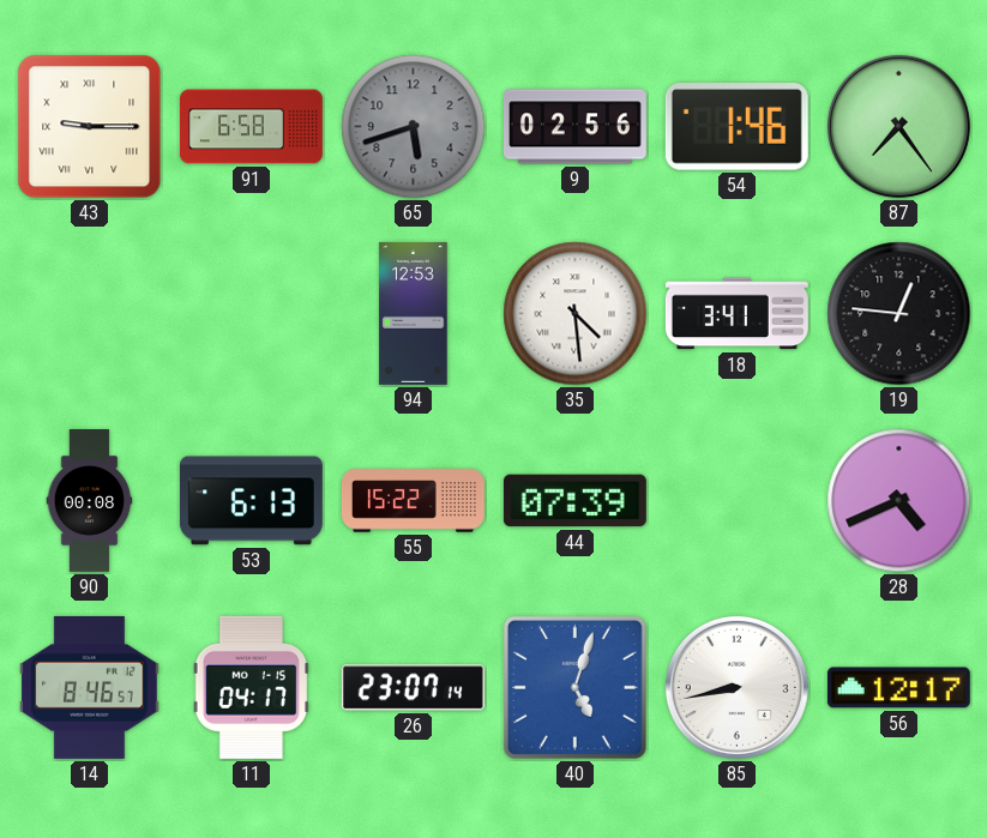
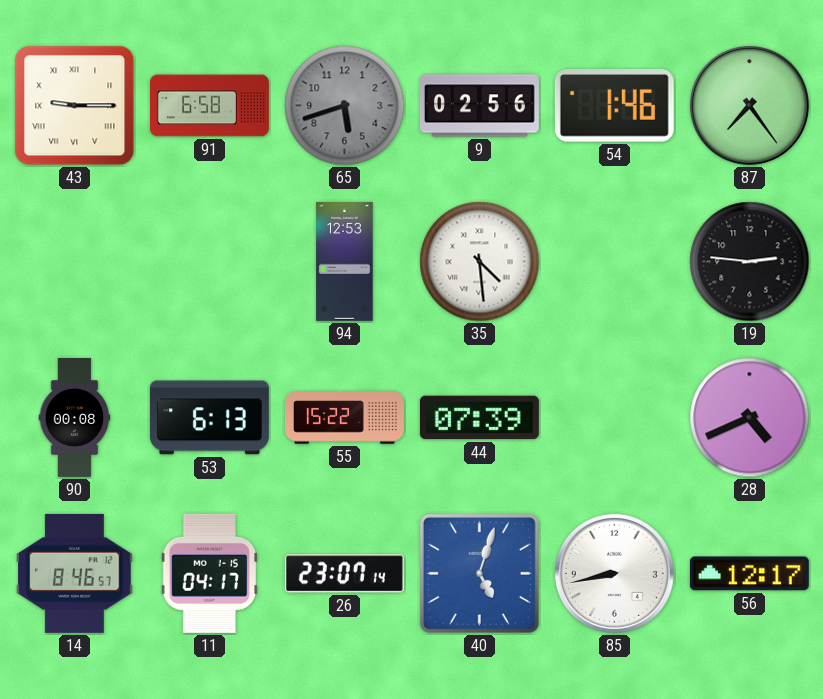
18: 3:41 -> none (736, 314)
19: 12:46 -> 2:46 (750, 262)
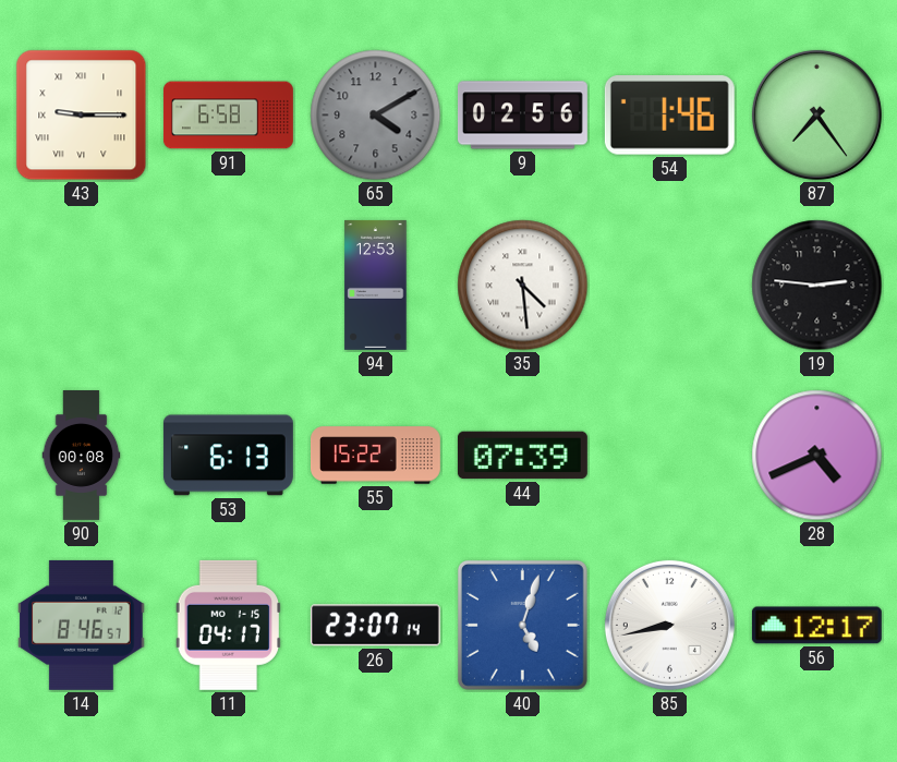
65: 5:42 -> 4:10 (376, 116)
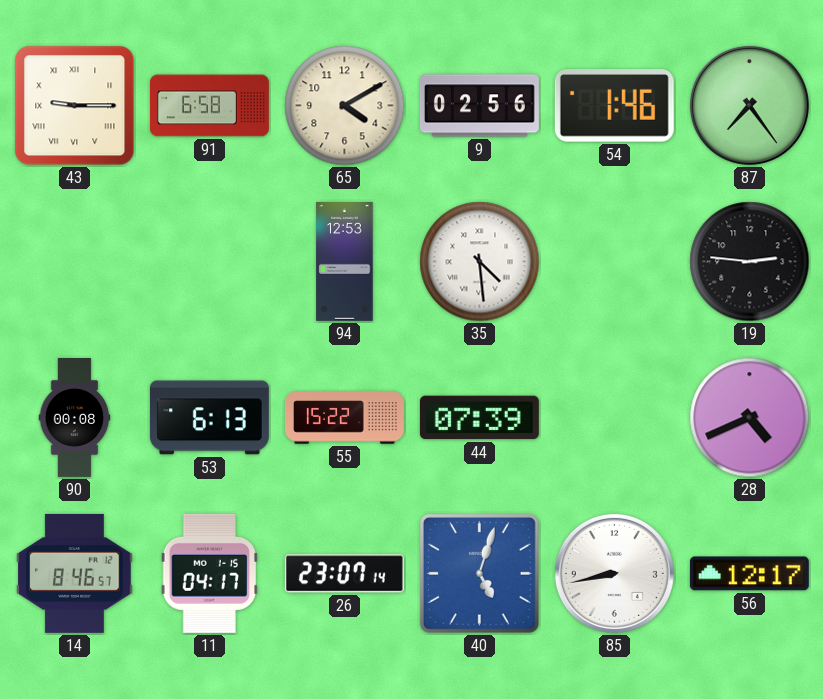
65 dial: grey -> cream (345, 106)
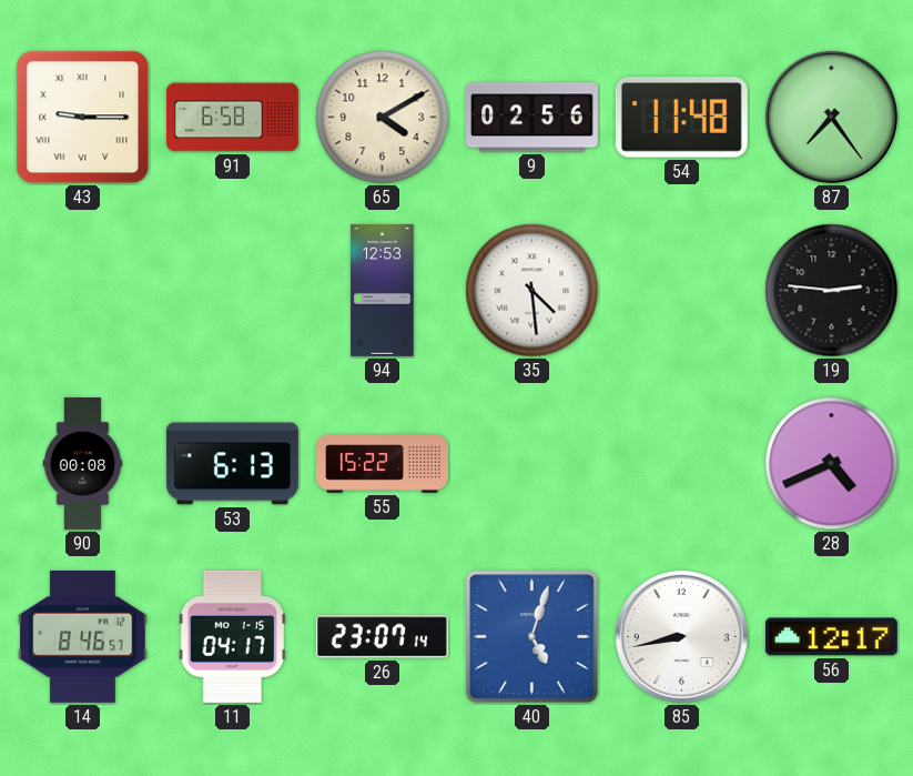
54: 1:46 -> 11:48 (681, 118)
44: 07:39 -> none (479, 418)
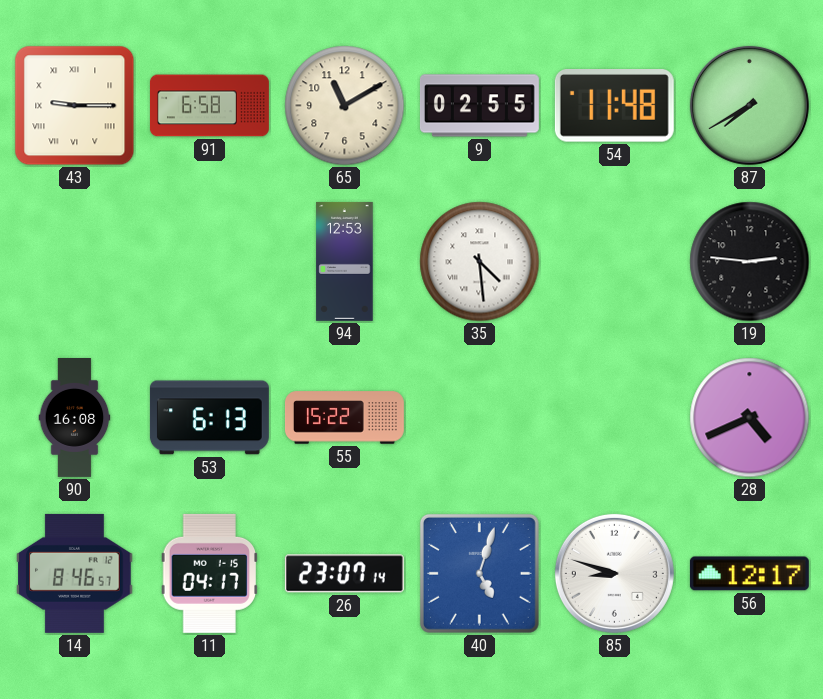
65: 4:10 -> 11:10 (345, 106)
9: 02:56 -> 02:55 (479, 106)
87: 7:24 -> 7:40 (749, 105)
90: 00:08 -> 16:08 (75, 418)
85: 8:43 -> 8:48 (614, 573)
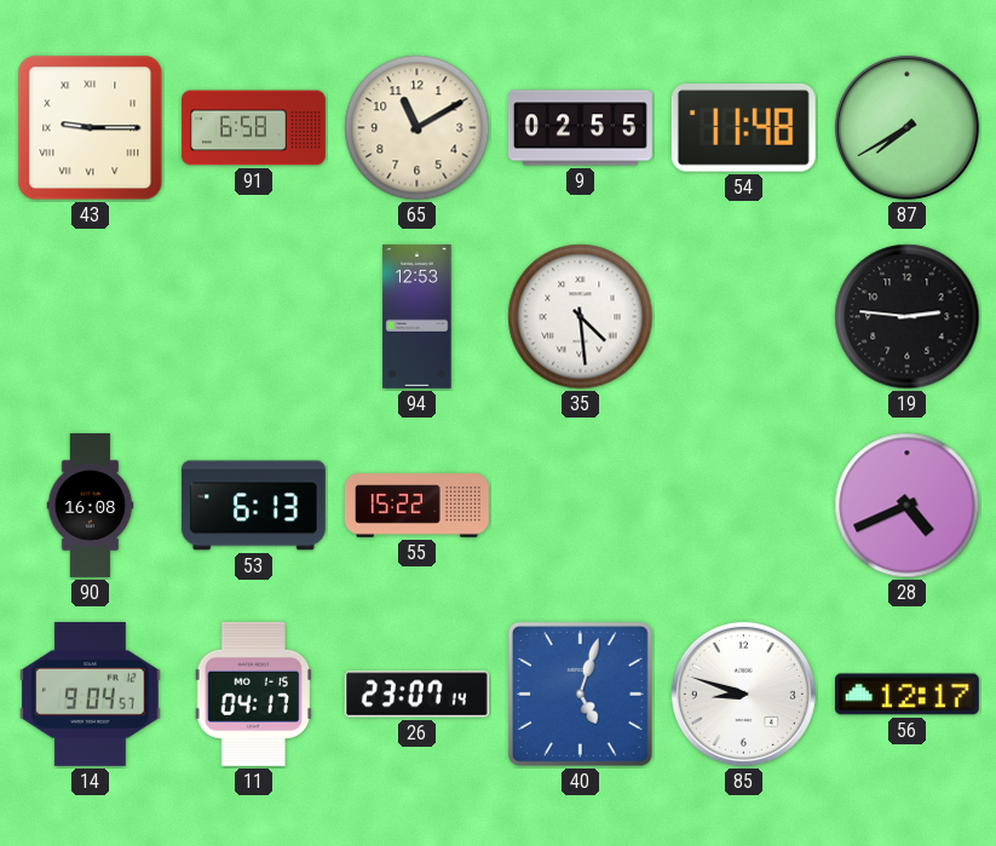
14: 8:46 -> 9:04 (91, 694)
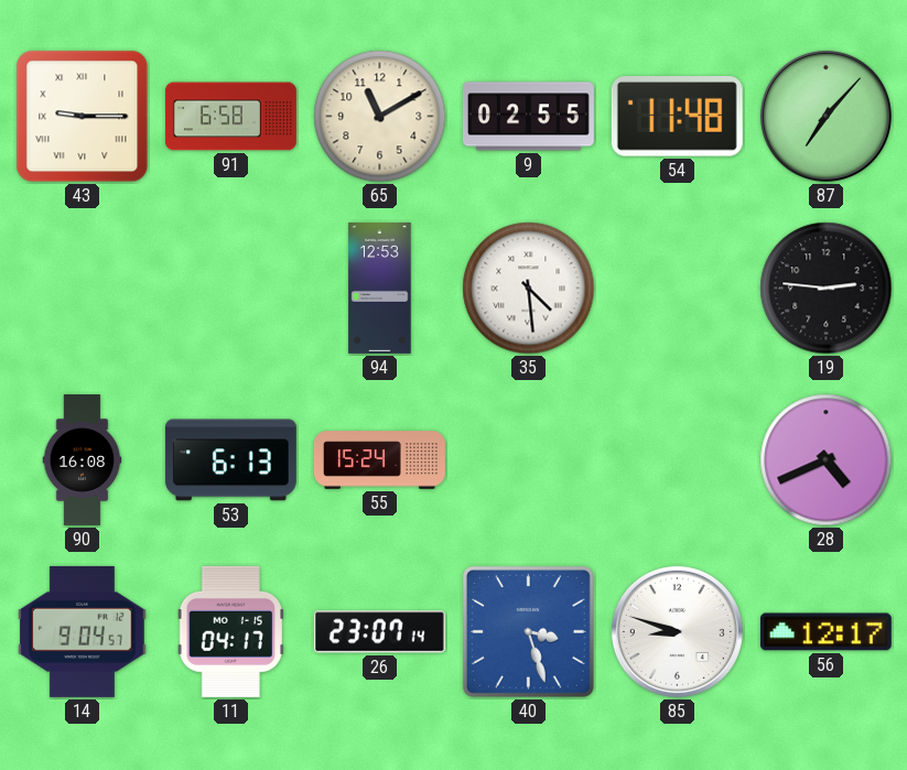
87: 7:40 -> 7:07 (825, 116)
55: 15:22 -> 15:24 (380, 460)
40: 5:03 -> 3:27 (528, 631)
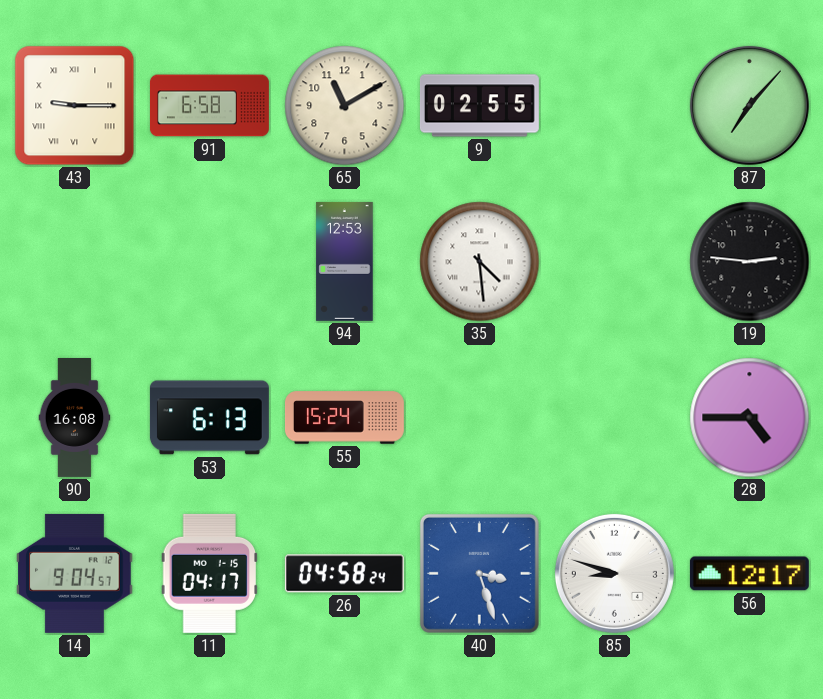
54: 11:48 -> none (677, 117)
28: 4:41 -> 4:45 (750, 418)
26: 23:07 -> 04:58 (344, 574)
